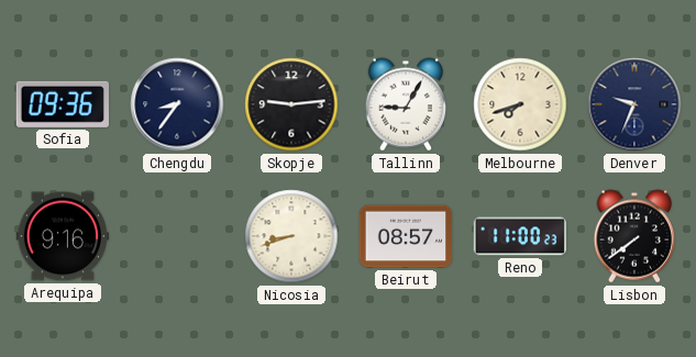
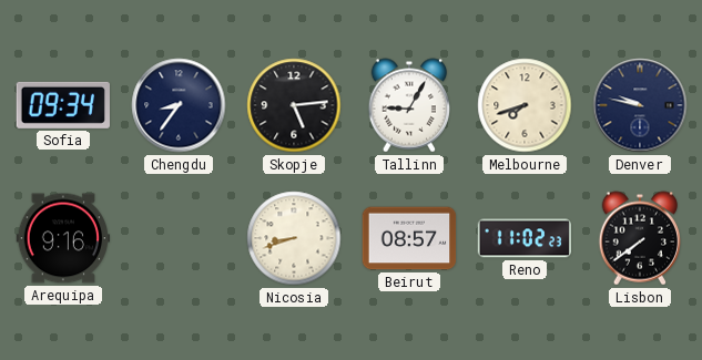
Sofia: 09:36 -> 09:34 (63, 105)
Skopje: 9:14 -> 5:14 (294, 105)
Denver: 9:34 -> 9:47 (640, 105)
Reno: 11:00 -> 11:02 (523, 238)
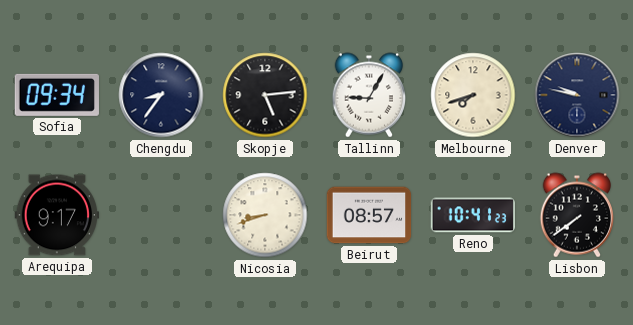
Arequipa: 9:16 -> 9:17 (56, 215)
Reno: 11:02 -> 10:41 (472, 215)
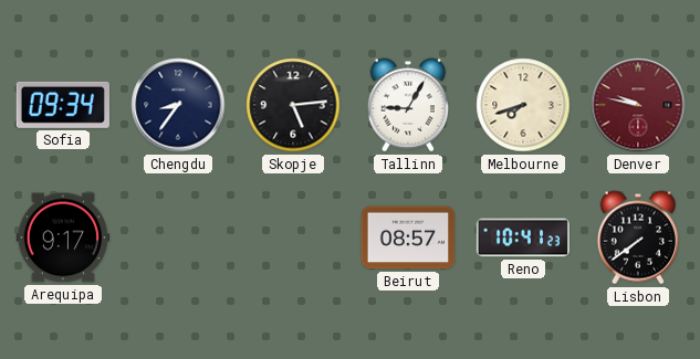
Denver dial: navy -> burgundy (638, 105)
Nicosia: 8:42 -> none (265, 215)
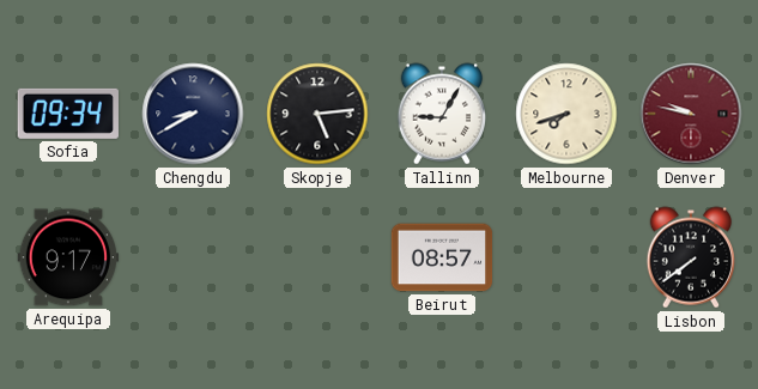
Chengdu: 8:36 -> 8:40 (193, 114)
Reno: 10:41 -> none (522, 237)
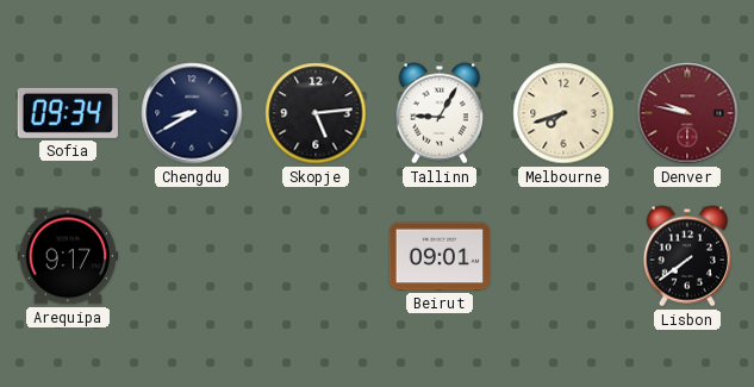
Beirut: 08:57 -> 09:01 (440, 256)
